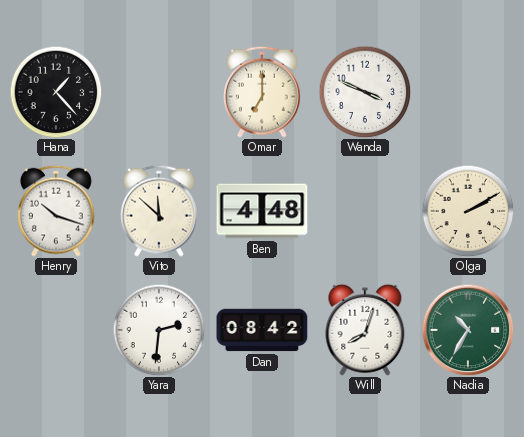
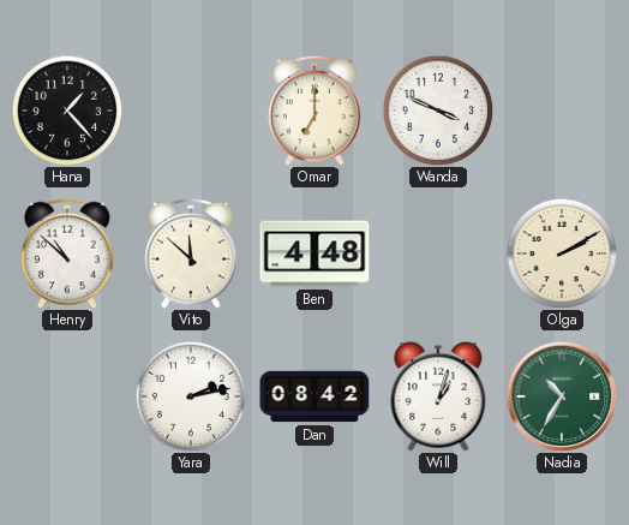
Henry: 10:18 -> 10:52 (67, 253)
Yara: 2:31 -> 2:13 (191, 396)
Will: 8:03 -> 1:03 (438, 396)
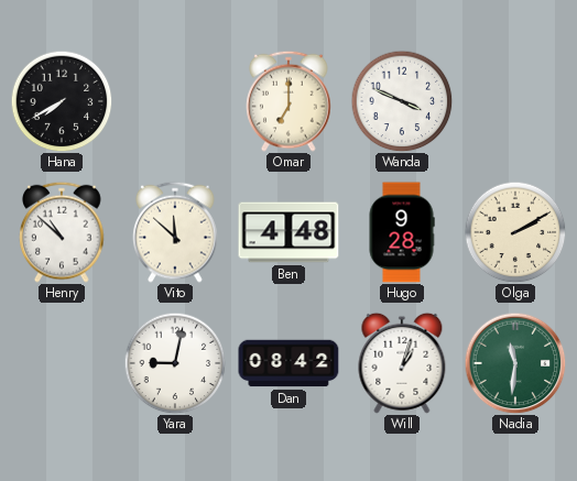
Hana: 1:23 -> 7:40 (62, 101)
Hugo: none -> 9:28 (402, 232)
Yara: 2:13 -> 9:02 (175, 363)
Nadia: 10:35 -> 11:31 (515, 363)
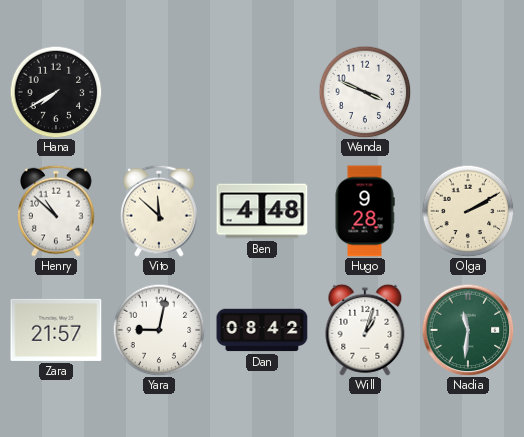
Omar: 7:00 -> none (288, 101)
Zara: none -> 21:57 (56, 330)
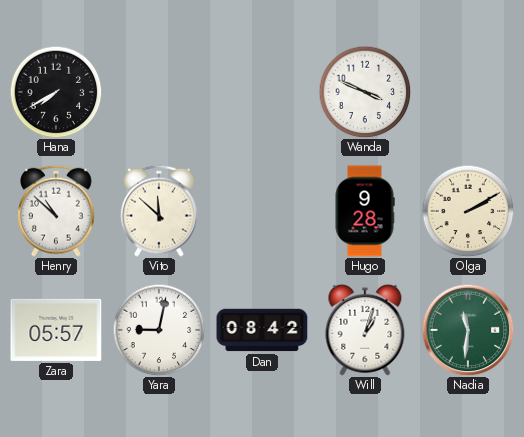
Ben: 4:48 -> none (262, 211)
Zara: 21:57 -> 05:57 (56, 330)
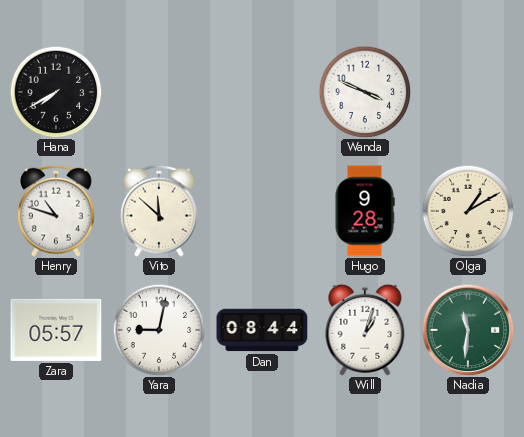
Henry: 10:52 -> 10:48 (56, 211)
Olga: 2:10 -> 1:10 (468, 211)
Dan: 08:42 -> 08:44 (262, 330)
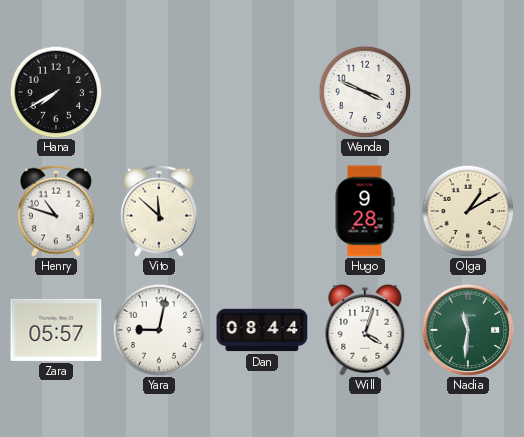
Will: 1:03 -> 4:03 (365, 330)
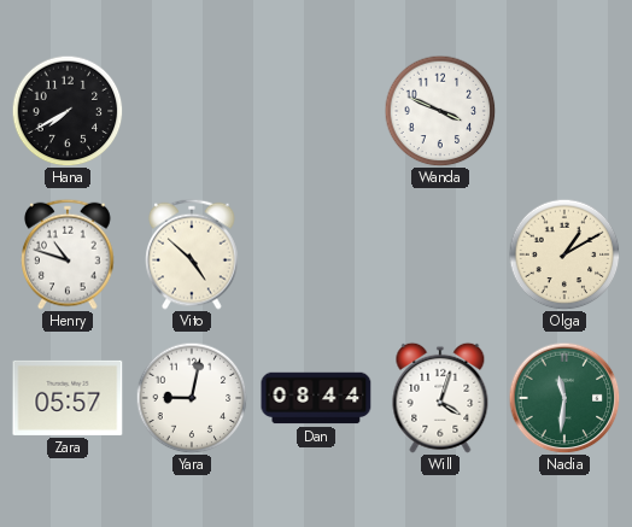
Vito: 11:52 -> 4:52 (192, 254)
Hugo: 9:28 -> none (365, 211)
